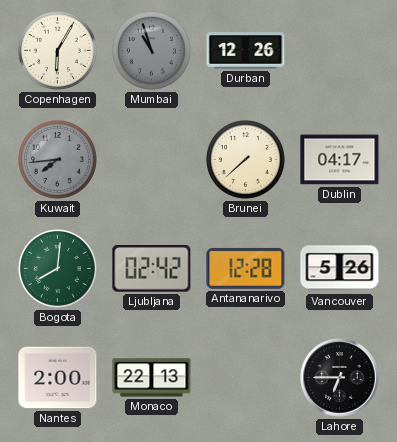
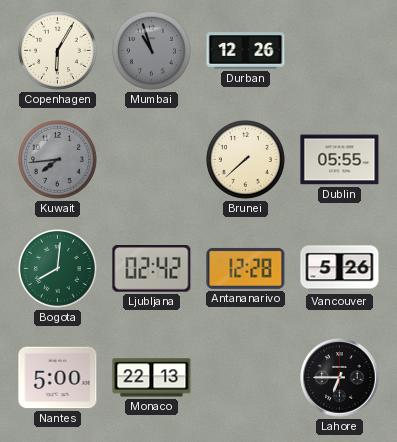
Dublin: 04:17 -> 05:55 (340, 160)
Nantes: 2:00 -> 5:00 (58, 378)
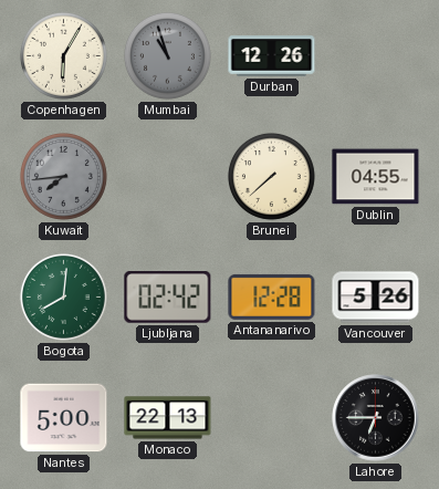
Dublin: 05:55 -> 04:55 (376, 177)
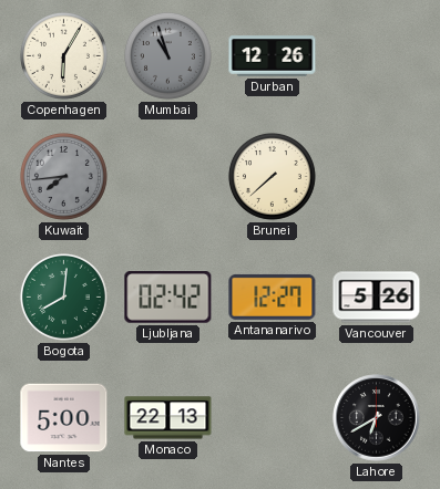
Dublin: 04:55 -> none (376, 177)
Antananarivo: 12:28 -> 12:27 (273, 296)
Lahore: 6:45 -> 6:40 (377, 418)
